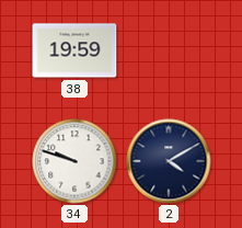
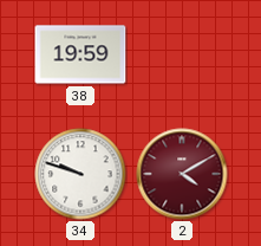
2 dial: navy -> burgundy (182, 174)
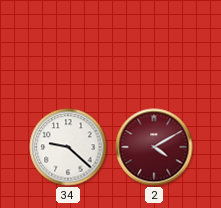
38: 19:59 -> none (80, 54)
34: 9:48 -> 9:22 (68, 147)
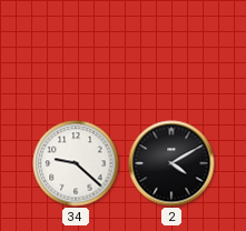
2 dial: burgundy -> black (171, 163)
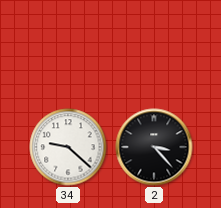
2: 4:10 -> 3:23 (154, 147)
